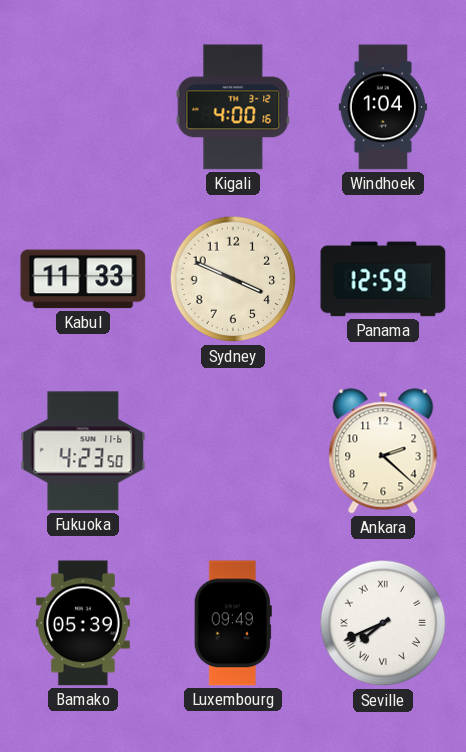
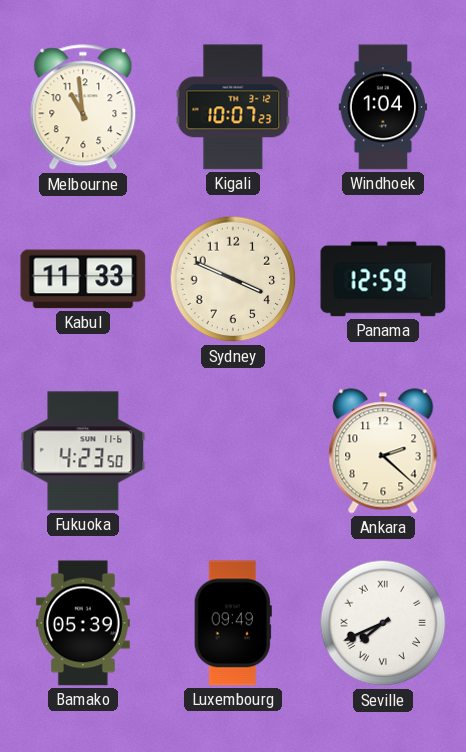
Melbourne: none -> 10:59 (83, 108)
Kigali: 4:00 -> 10:07 (233, 107)
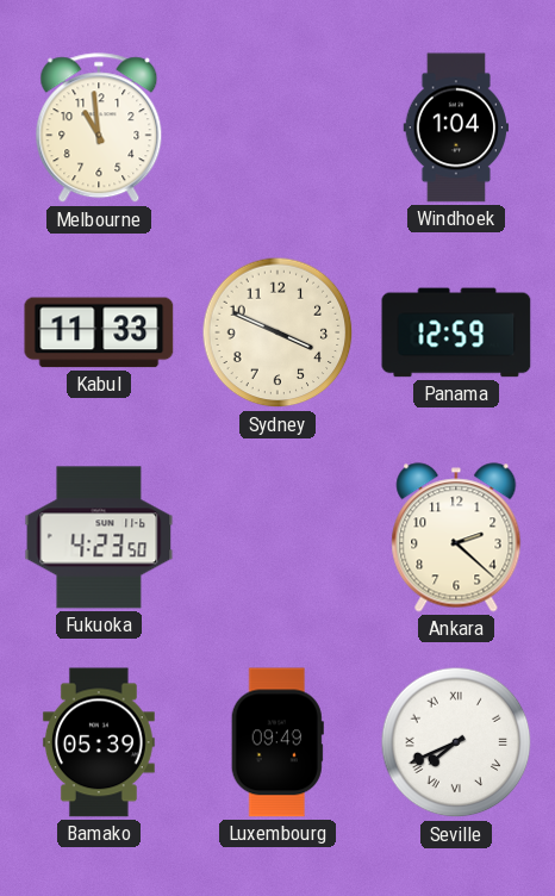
Kigali: 10:07 -> none (233, 107)
